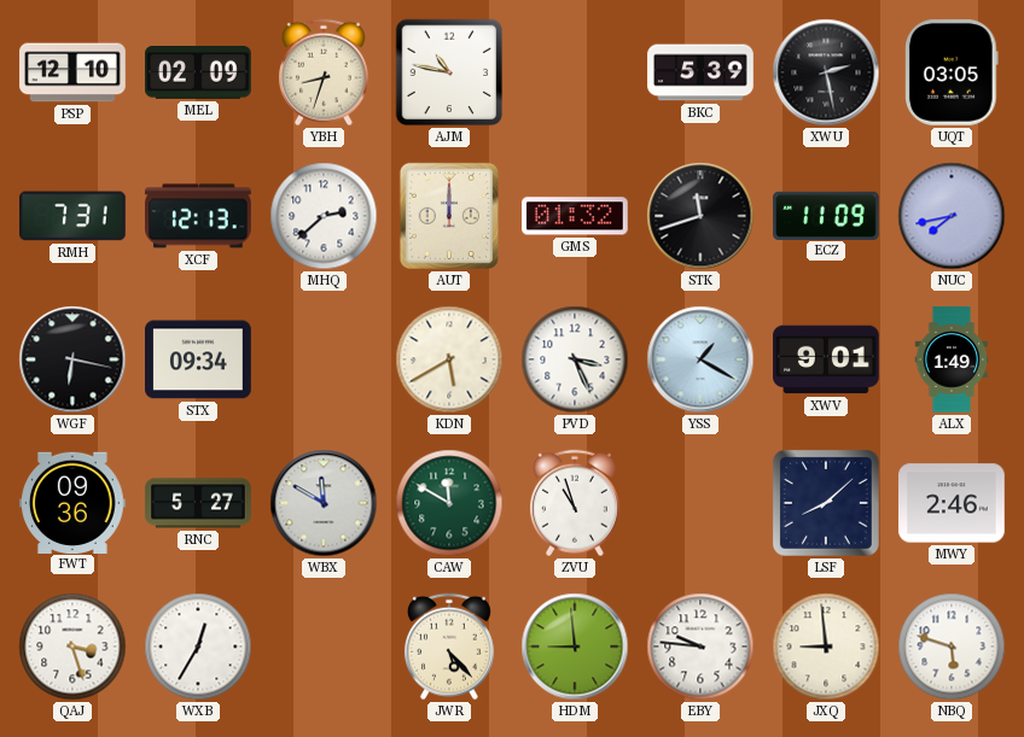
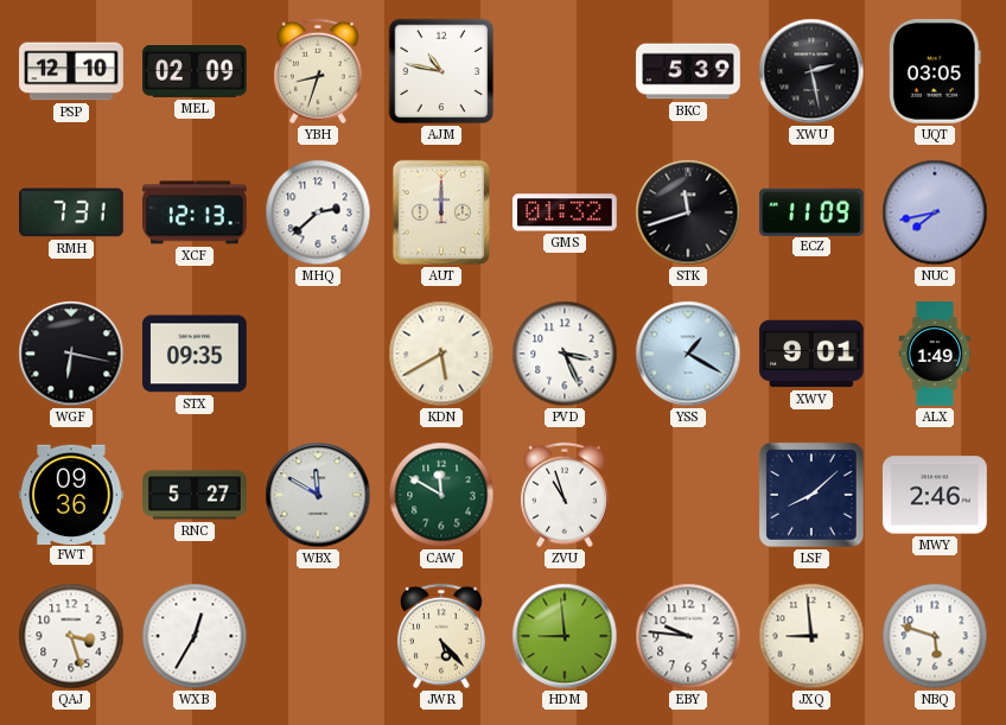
STX: 09:34 -> 09:35 (196, 354)
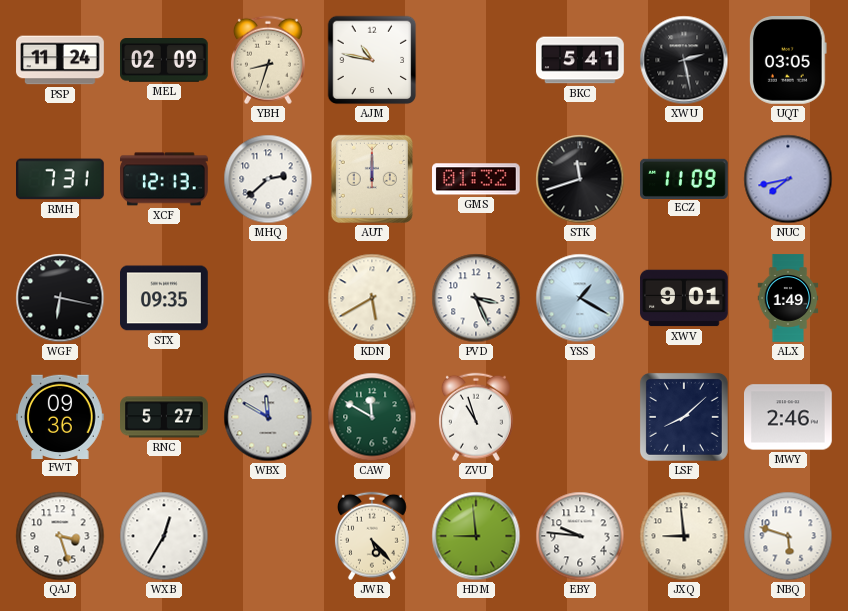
PSP: 12:10 -> 11:24 (60, 60)
BKC: 5:39 -> 5:41 (580, 60)
